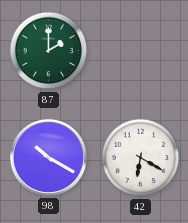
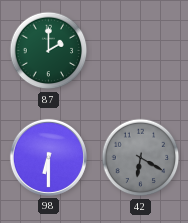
98: 10:20 -> 6:30 (48, 157)
42 dial: white -> grey (141, 158)
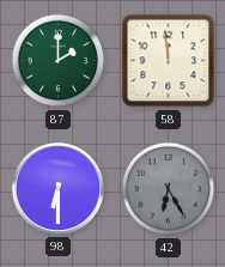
58: none -> 11:59 (169, 61)
42: 6:20 -> 6:25 (169, 189)
